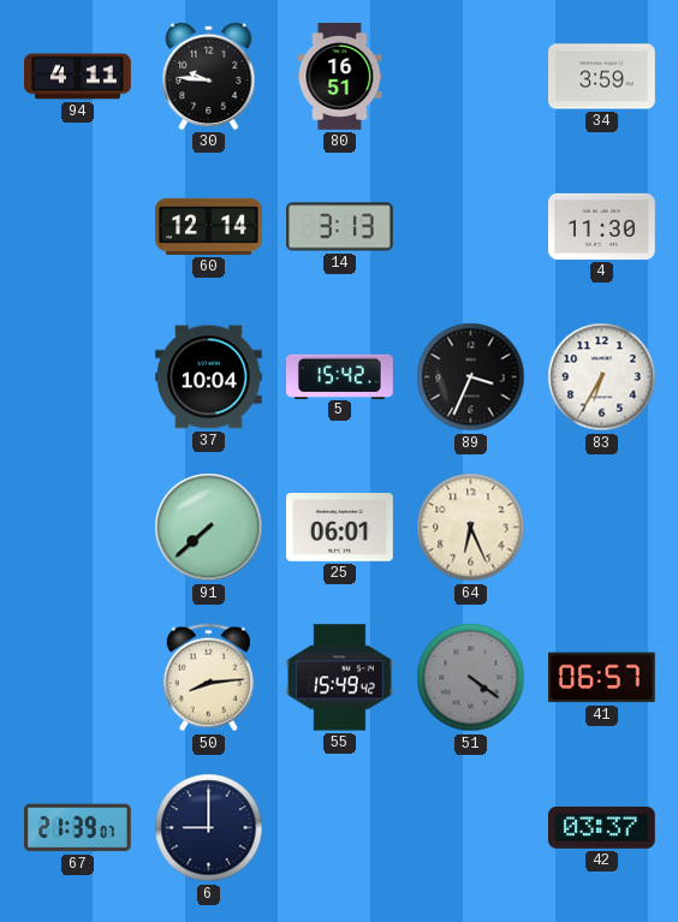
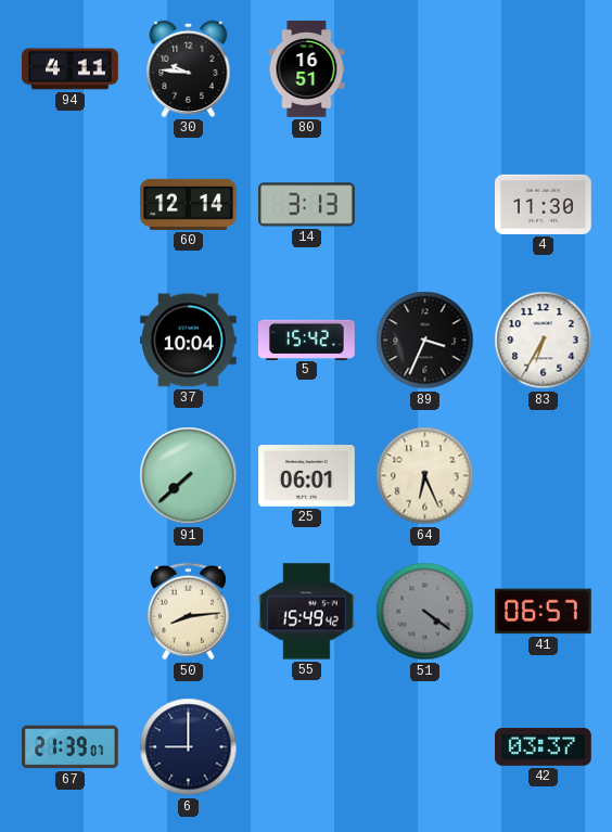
34: 3:59 -> none (602, 77)
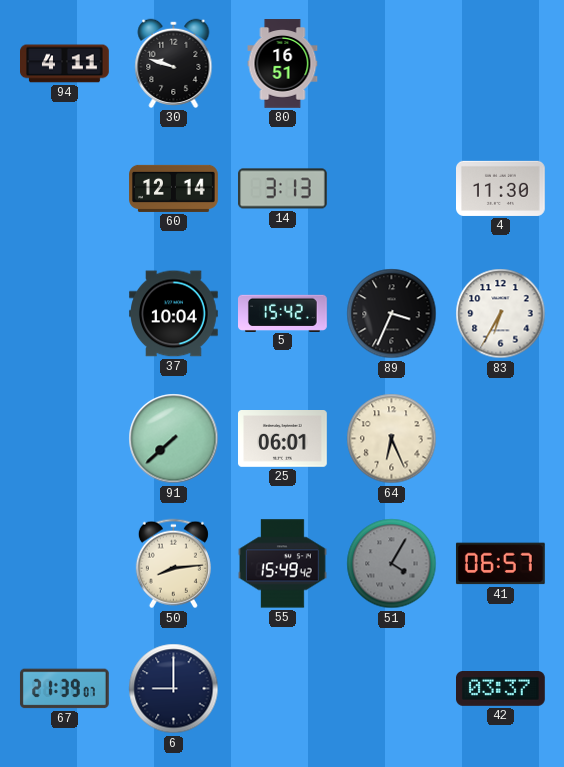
30: 9:46 -> 9:48 (174, 63)
51: 4:21 -> 4:05 (392, 564)
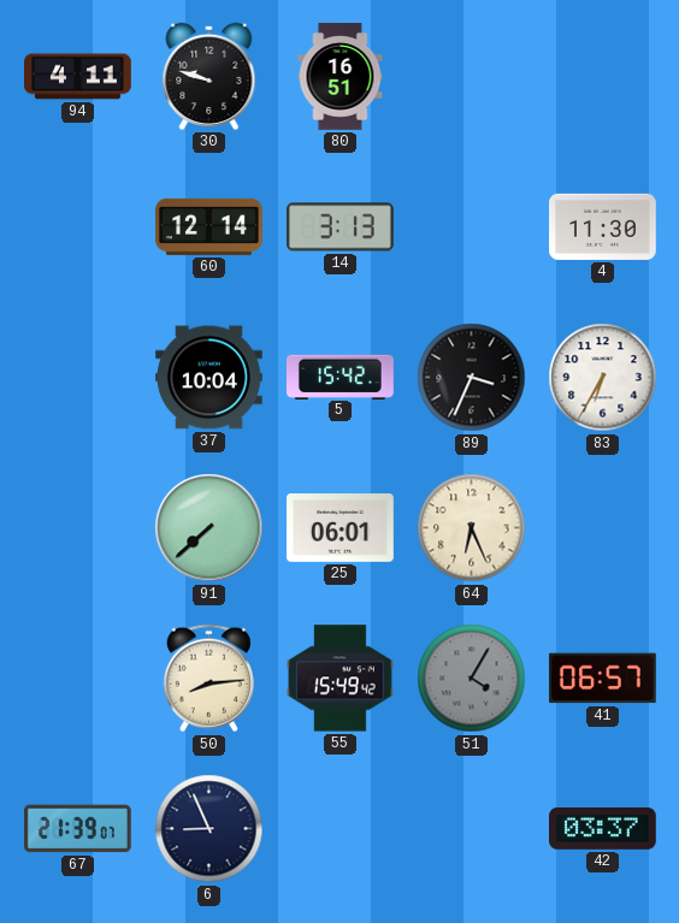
6: 9:00 -> 8:56 (209, 829)
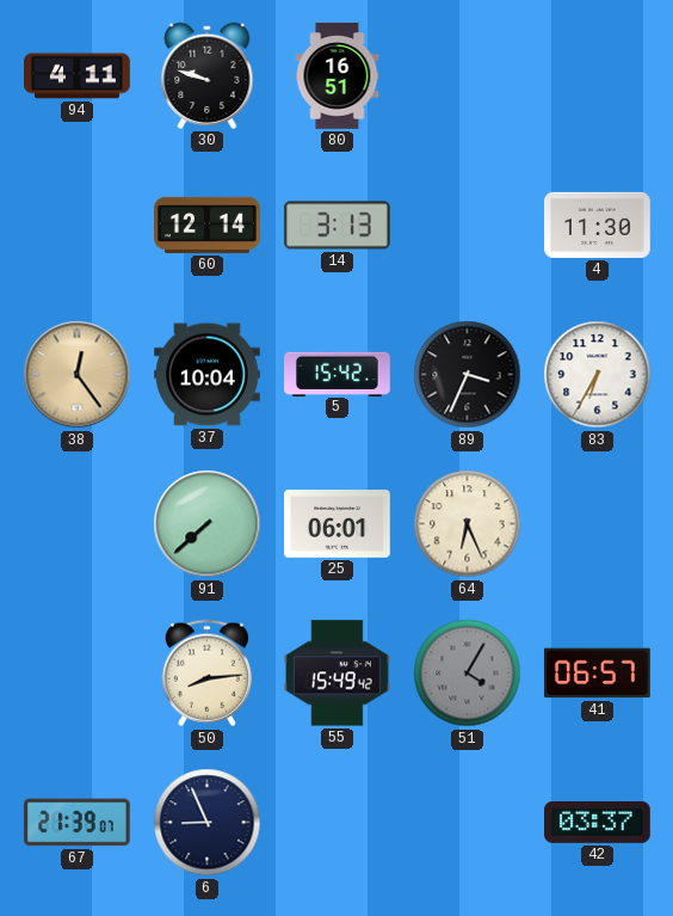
38: none -> 12:24 (78, 375)
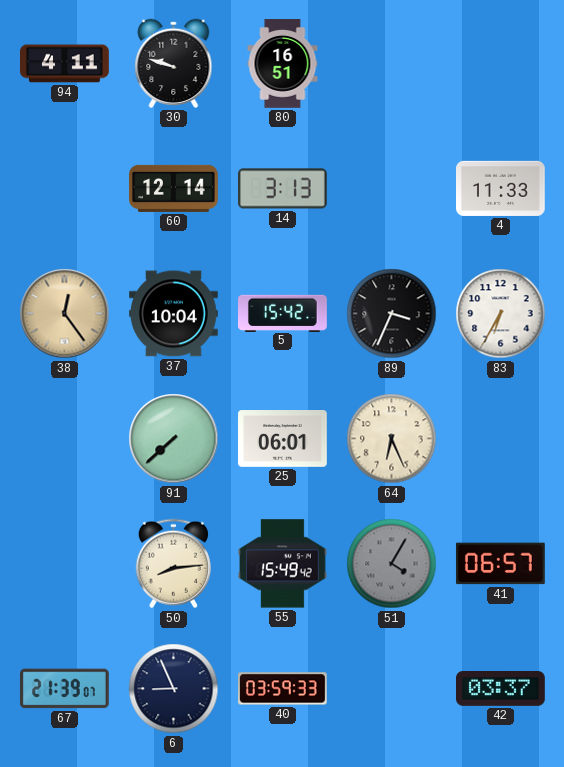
4: 11:30 -> 11:33 (501, 188)
40: none -> 03:59 (283, 689)
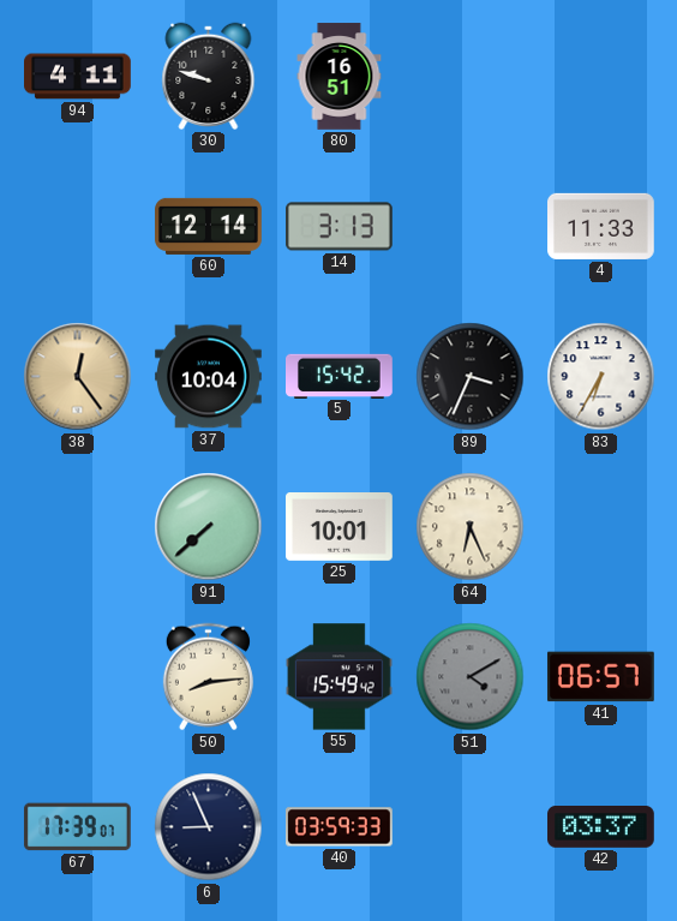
25: 06:01 -> 10:01 (340, 527)
51: 4:05 -> 4:10 (471, 677)
67: 21:39 -> 17:39 (77, 827)
